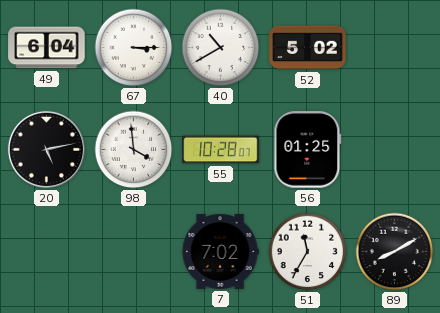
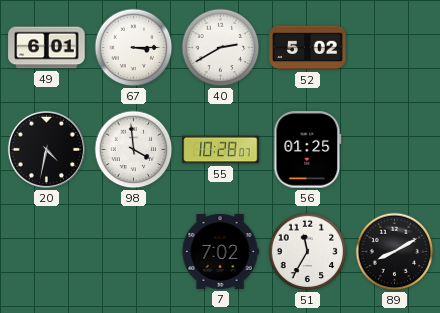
49: 6:04 -> 6:01 (47, 48)
40: 10:40 -> 2:40 (221, 48)
20: 5:13 -> 4:32 (46, 149)
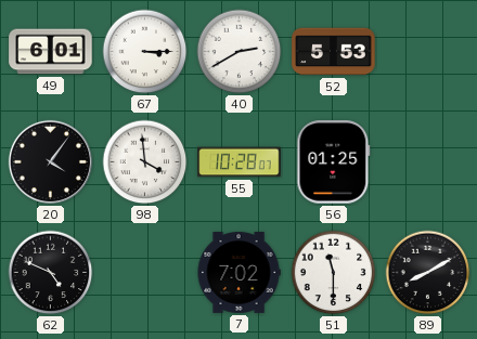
52: 5:02 -> 5:53 (334, 52)
20: 4:32 -> 4:06 (50, 161)
62: none -> 4:49 (51, 273)
51: 11:35 -> 11:30 (334, 273)
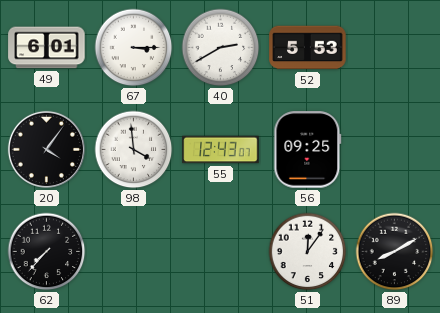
55: 10:28 -> 12:43 (221, 150)
56: 01:25 -> 09:25 (308, 150)
62: 4:49 -> 7:37 (47, 252)
7: 7:02 -> none (238, 272)
51: 11:30 -> 12:06 (308, 252)
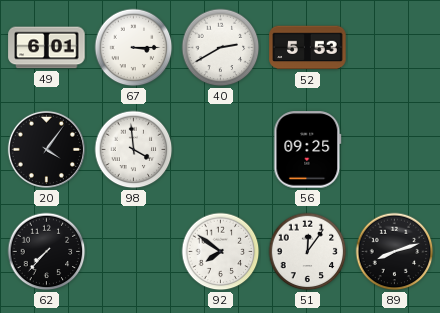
55: 12:43 -> none (221, 150)
92: none -> 7:51 (221, 252)
89: 8:10 -> 8:12 (395, 252)
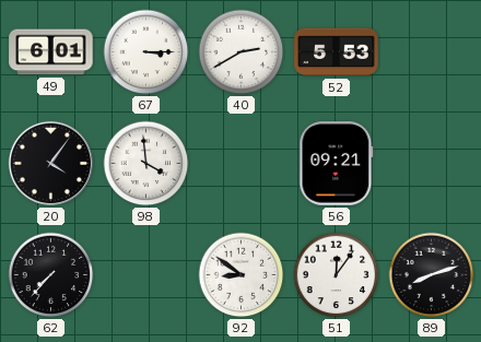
56: 09:25 -> 09:21 (337, 164)
92: 7:51 -> 8:51 (242, 275)
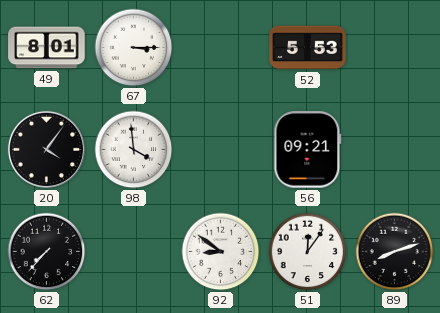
49: 6:01 -> 8:01 (47, 48)
40: 2:40 -> none (242, 52)
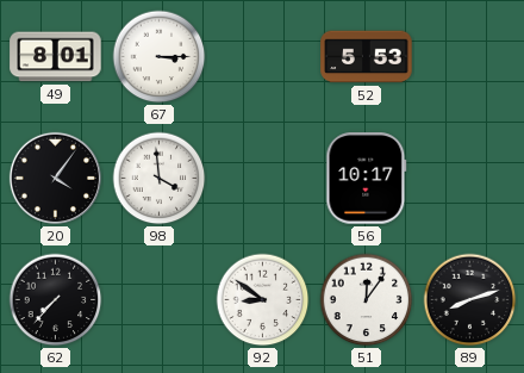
56: 09:21 -> 10:17 (367, 179)
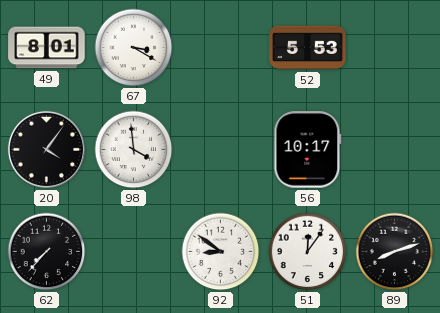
67: 3:15 -> 3:20 (134, 48)
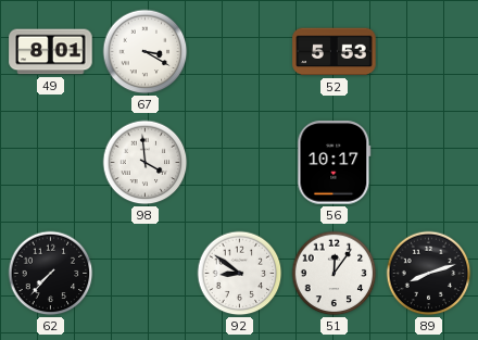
20: 4:06 -> none (46, 149)
